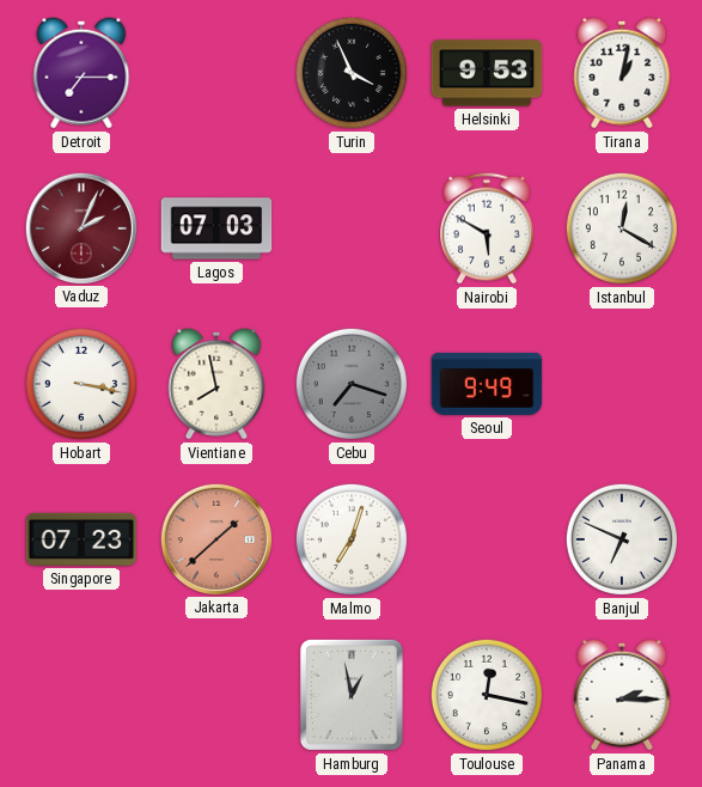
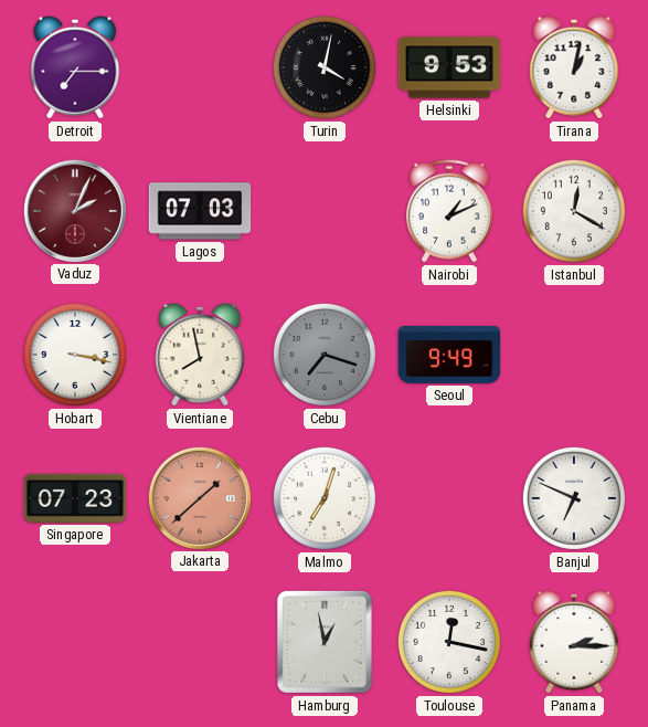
Turin: 3:56 -> 4:02 (325, 67)
Nairobi: 5:50 -> 1:11 (450, 211)
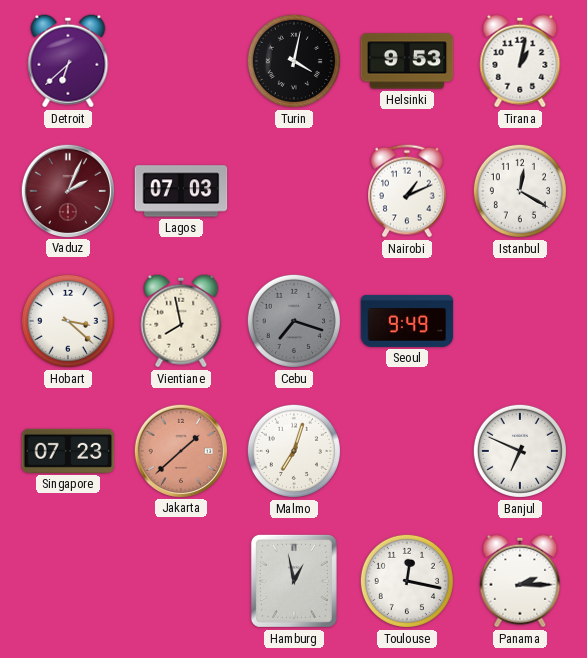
Detroit: 7:15 -> 6:38 (68, 61)
Hobart: 3:17 -> 3:22 (68, 321)
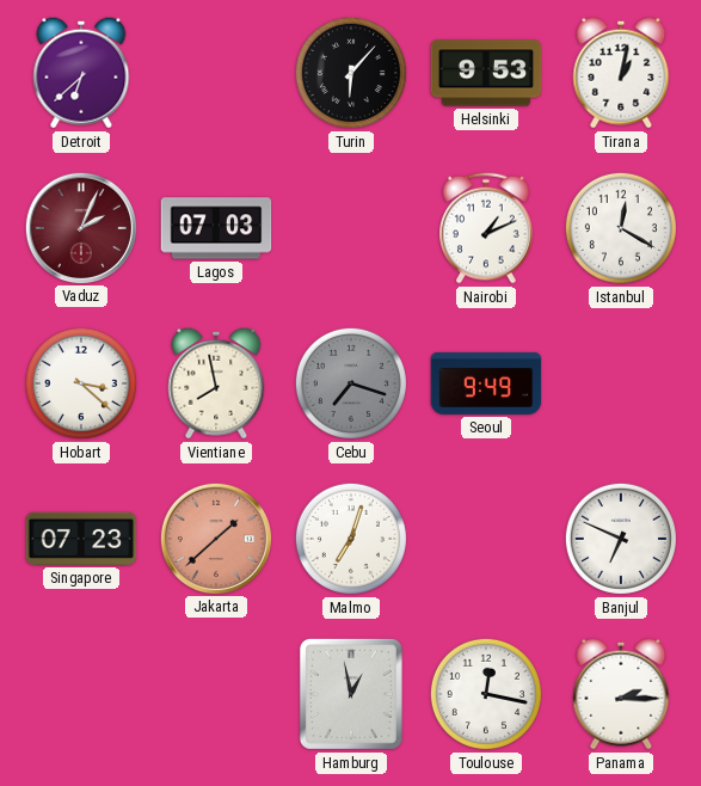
Turin: 4:02 -> 6:07 (351, 73)
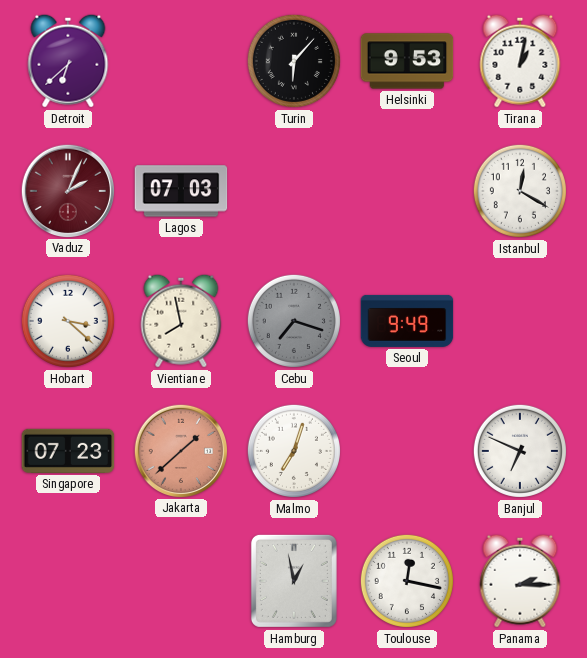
Nairobi: 1:11 -> none (487, 228)
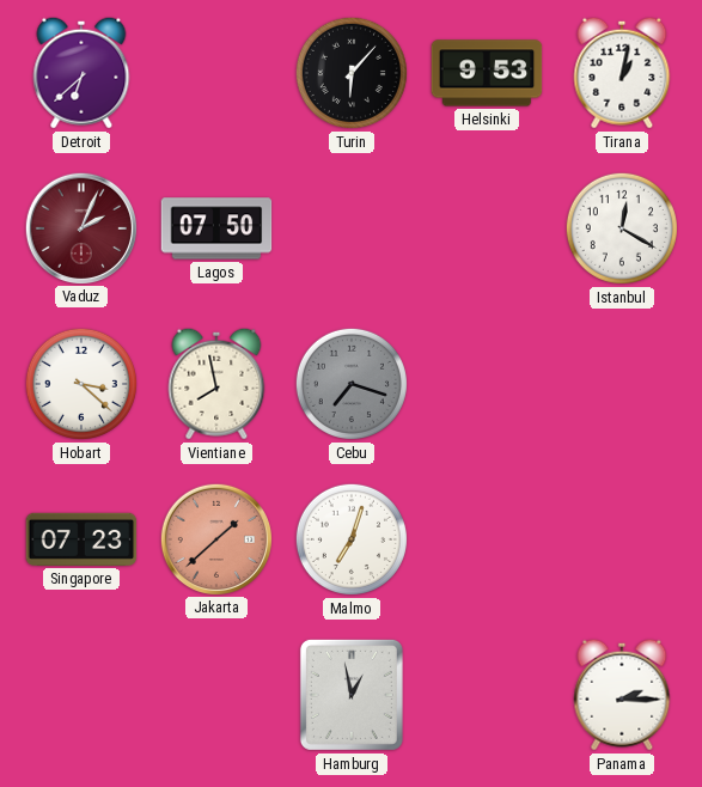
Lagos: 07:03 -> 07:50 (216, 228)
Seoul: 9:49 -> none (407, 321)
Banjul: 6:49 -> none (520, 451)
Toulouse: 12:17 -> none (407, 581)
